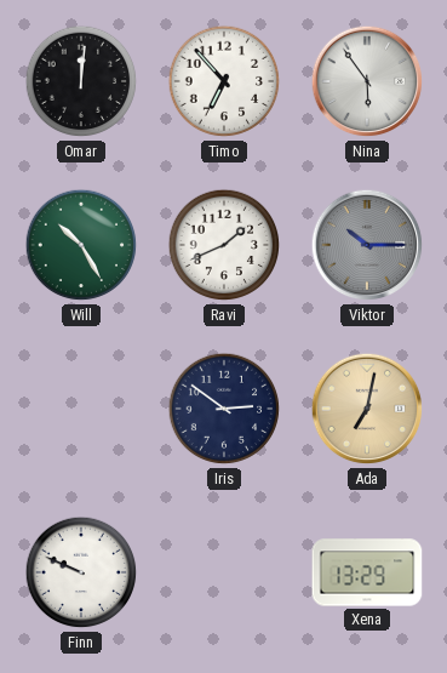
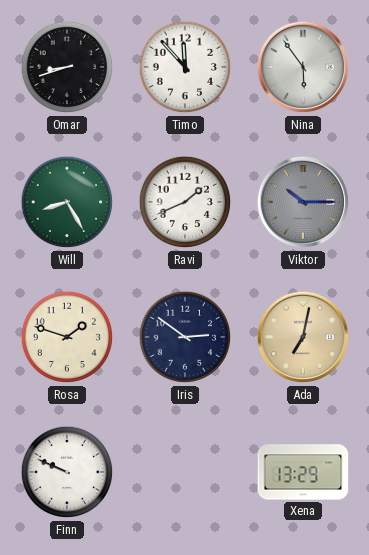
Omar: 12:01 -> 8:42 (67, 67)
Timo: 6:53 -> 11:53 (185, 67)
Will: 10:25 -> 8:25 (67, 202)
Rosa: none -> 1:48 (67, 337)
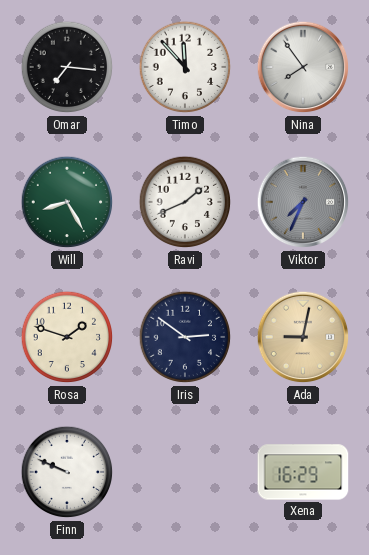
Omar: 8:42 -> 7:16 (67, 67)
Nina: 5:54 -> 7:54 (303, 67)
Viktor: 10:15 -> 7:34 (303, 202)
Ada: 7:02 -> 9:02 (303, 337)
Xena: 13:29 -> 16:29 (303, 472)
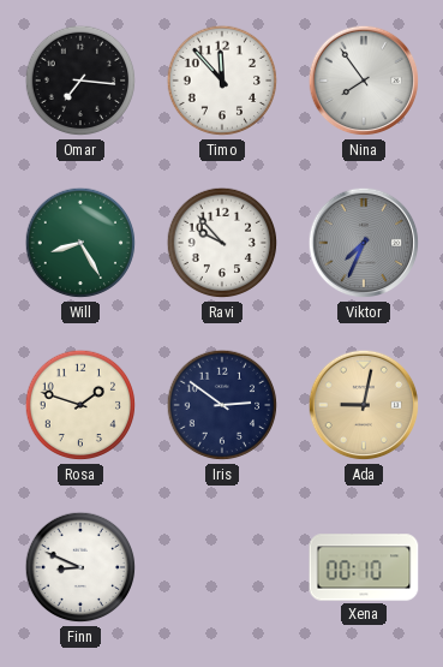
Ravi: 1:41 -> 9:53 (222, 243)
Finn: 9:49 -> 8:49 (80, 567)
Xena: 16:29 -> 00:10 (364, 567)
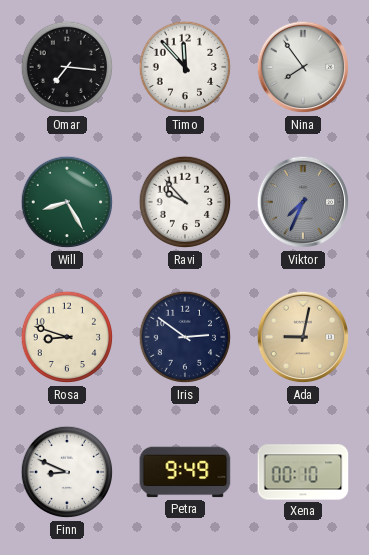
Rosa: 1:48 -> 8:48 (67, 337)
Petra: none -> 9:49 (185, 472)
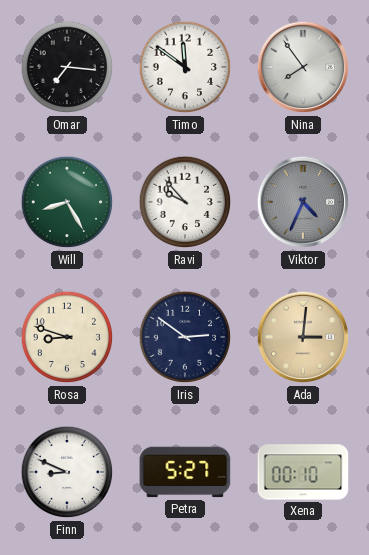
Timo: 11:53 -> 11:51 (185, 67)
Viktor: 7:34 -> 4:34 (303, 202)
Ada: 9:02 -> 3:01 (303, 337)
Petra: 9:49 -> 5:27 (185, 472)
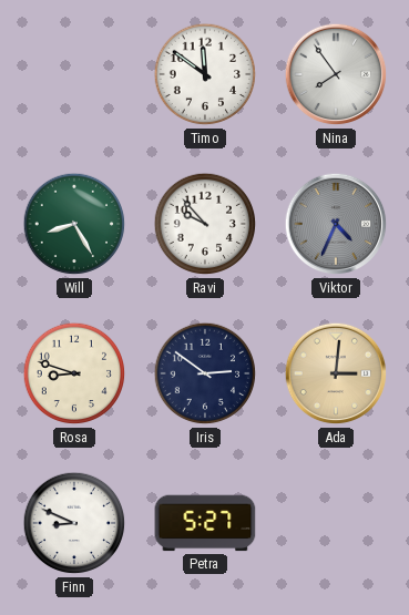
Omar: 7:16 -> none (67, 67)
Xena: 00:10 -> none (303, 472)
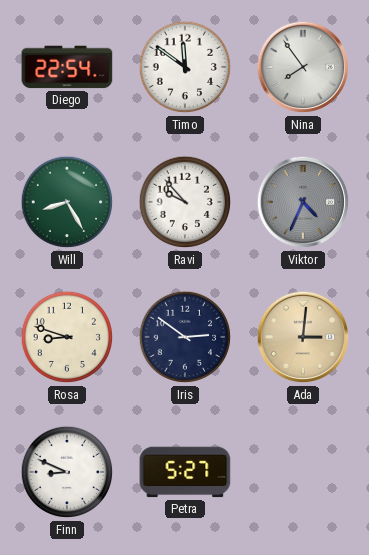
Diego: none -> 22:54 (67, 67)
